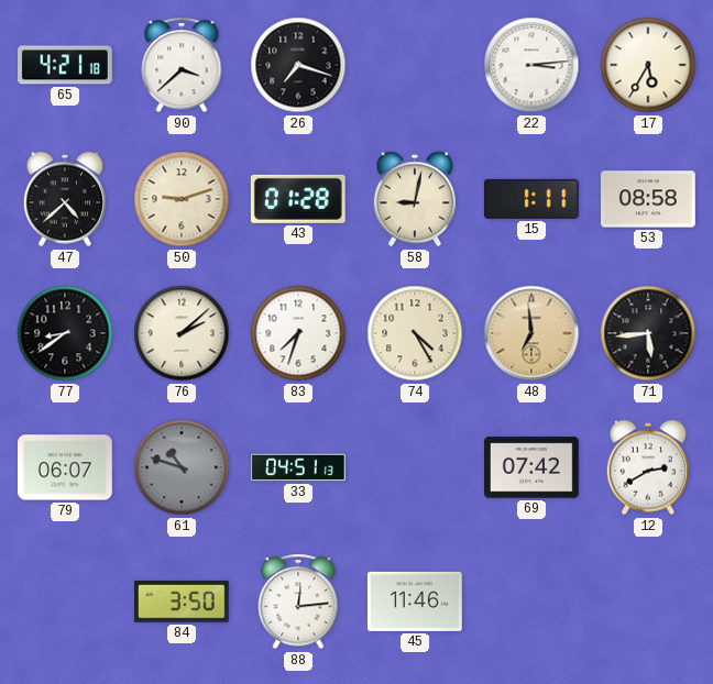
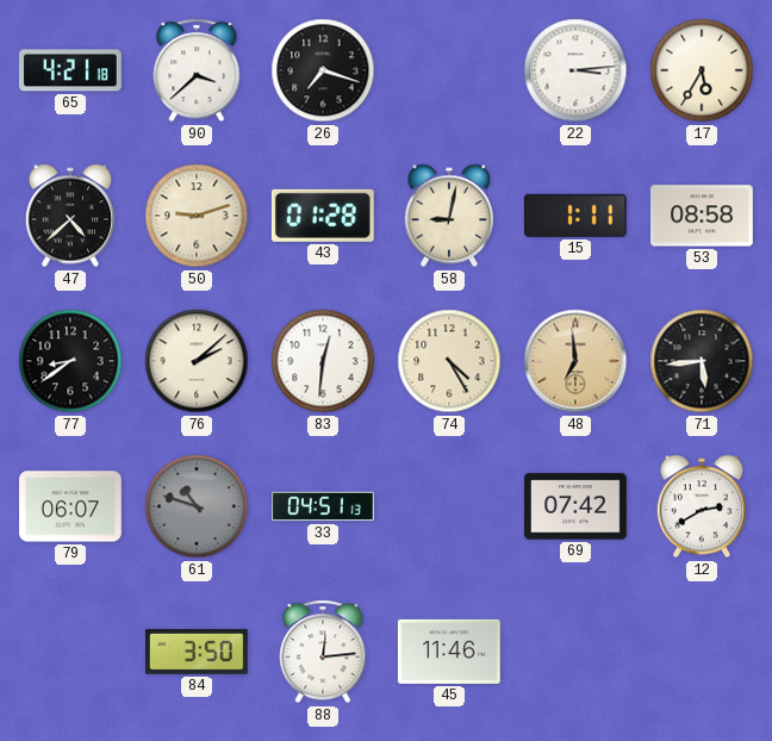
83: 7:33 -> 12:31 (323, 361)
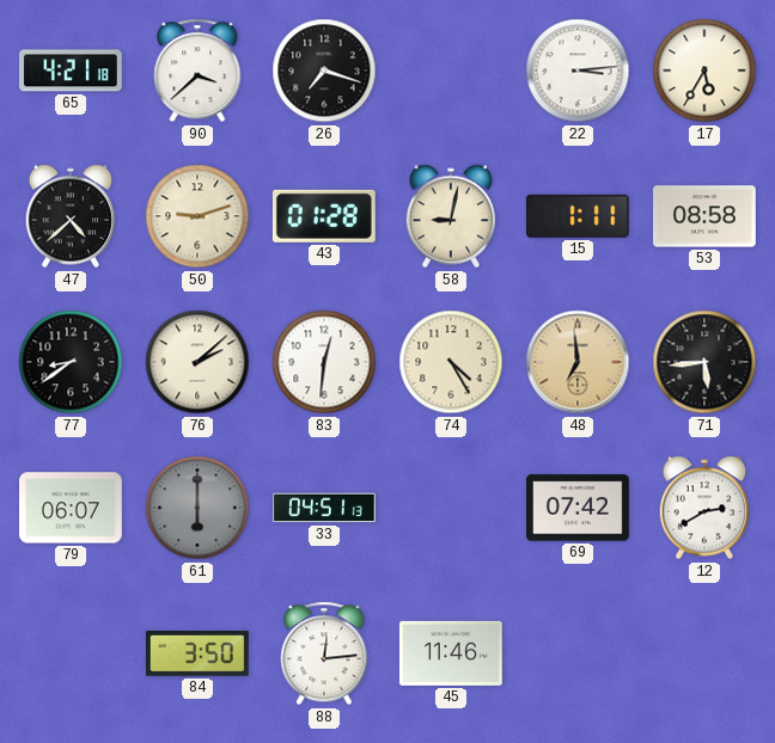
61: 10:48 -> 6:00 (197, 508)
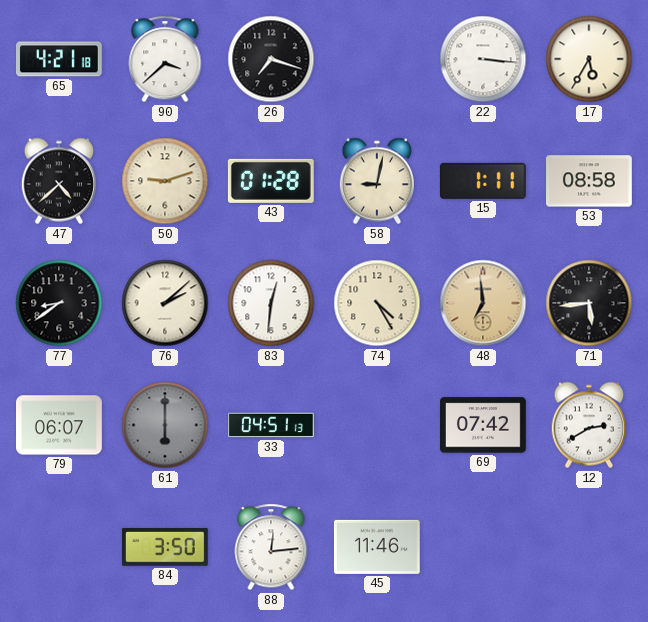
22: 3:14 -> 3:16 (483, 59)
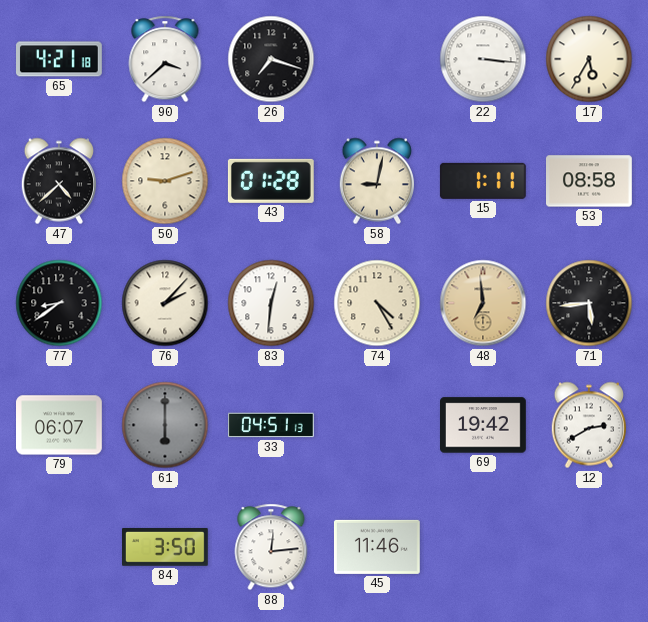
76: 2:08 -> 2:07 (165, 303)
69: 07:42 -> 19:42 (484, 425)
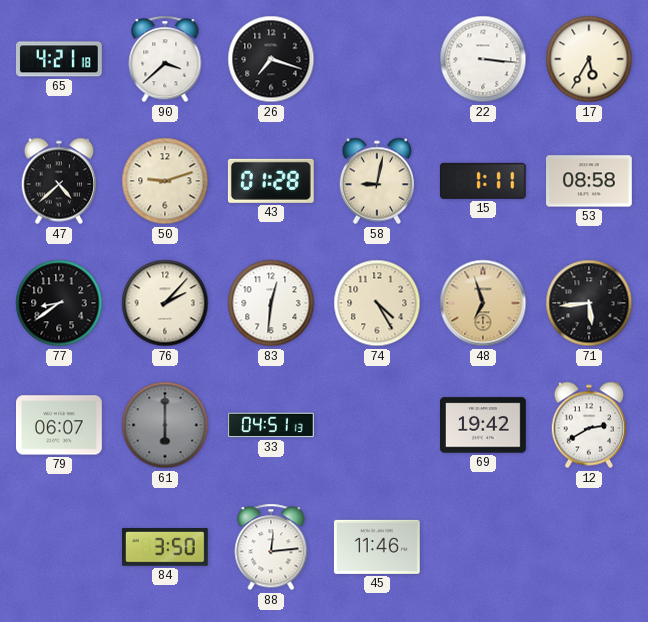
48: 6:59 -> 6:57 (483, 303)
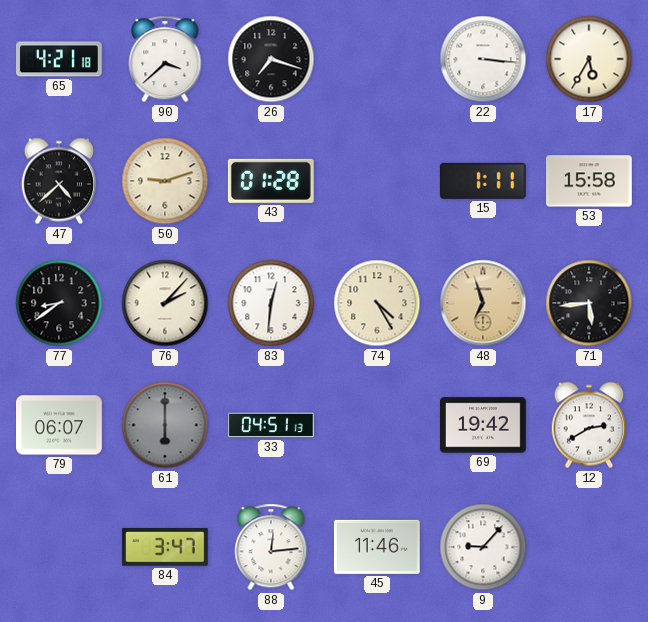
58: 9:02 -> none (376, 181)
53: 08:58 -> 15:58 (590, 181)
84: 3:50 -> 3:47 (166, 548)
9: none -> 9:07 (483, 547)
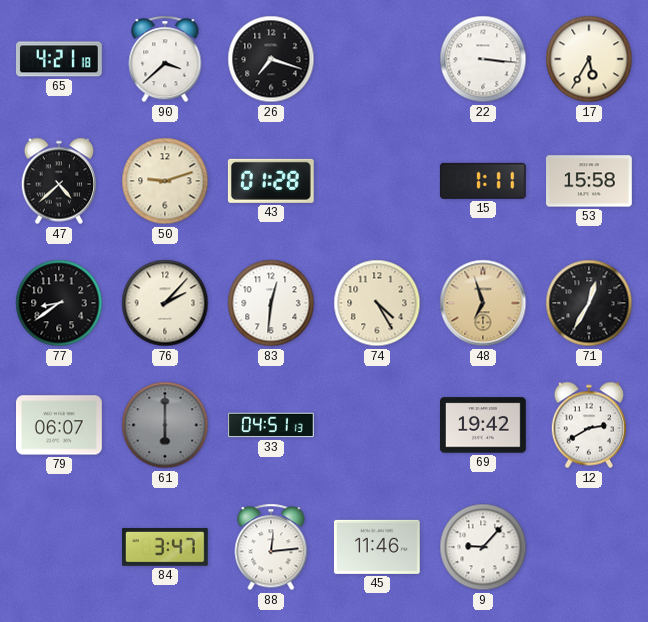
71: 5:44 -> 12:35 (589, 303)
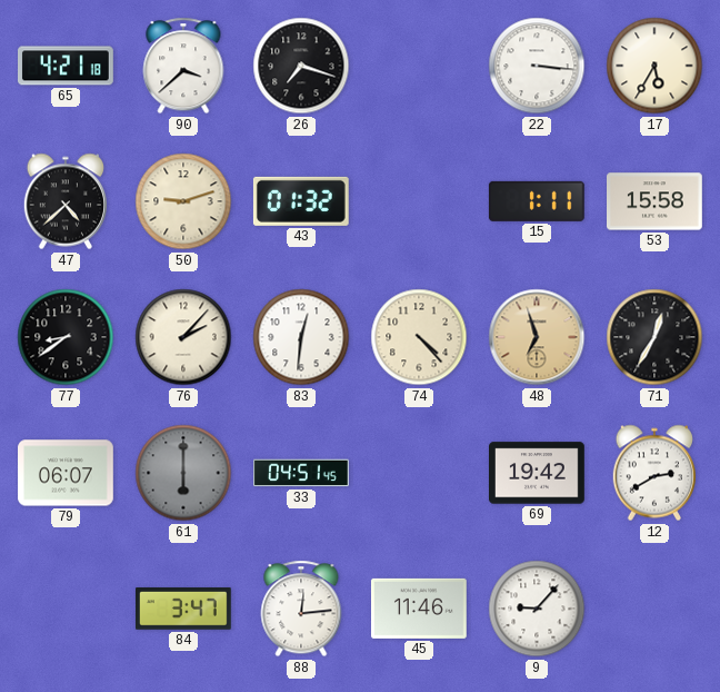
43: 01:28 -> 01:32 (301, 201)
74: 4:25 -> 4:23 (419, 337)
33: 04:51:13 -> 04:51:45 (302, 473)
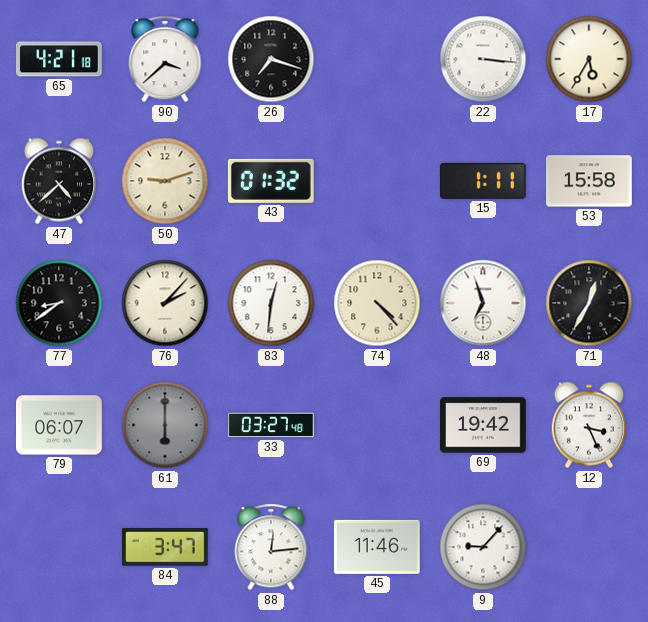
48 dial: champagne -> white (483, 303)
33: 04:51 -> 03:27 (272, 425)
12: 2:40 -> 3:26 (588, 425)
